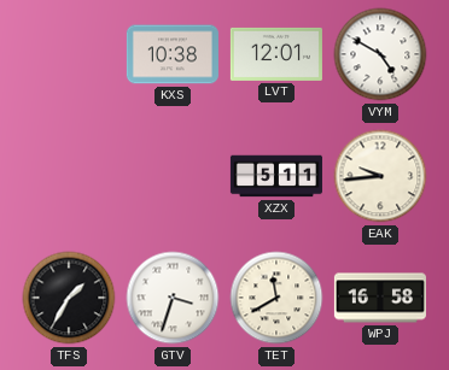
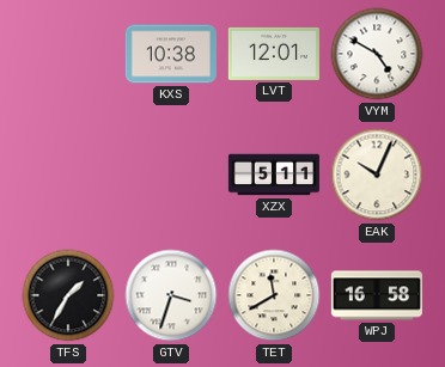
EAK: 9:44 -> 10:04 (377, 175)
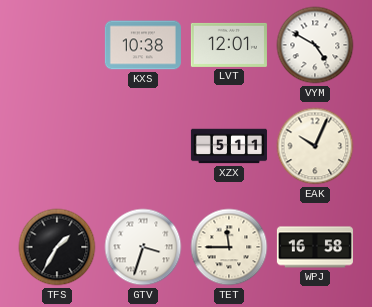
TET: 11:40 -> 11:45 (229, 247)
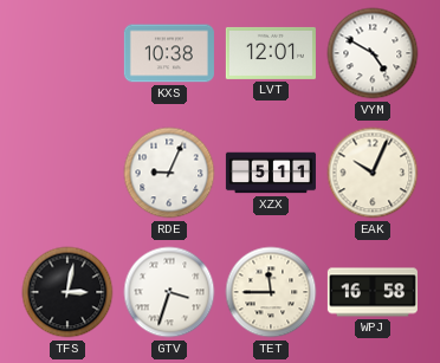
RDE: none -> 9:04 (169, 173)
TFS: 1:35 -> 3:02 (67, 292)
